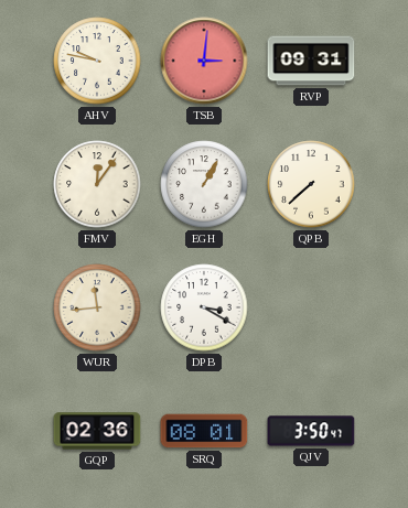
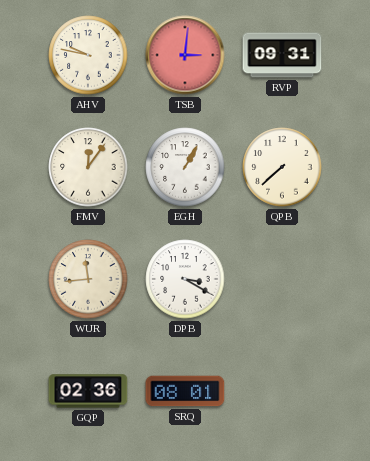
QJV: 3:50 -> none (311, 431)
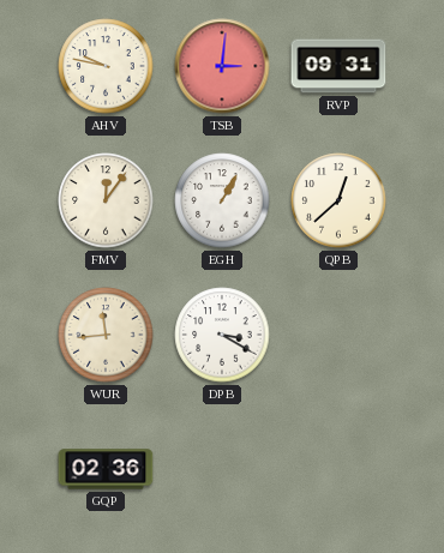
QPB: 7:38 -> 12:38 (338, 200)
SRQ: 08:01 -> none (185, 391)
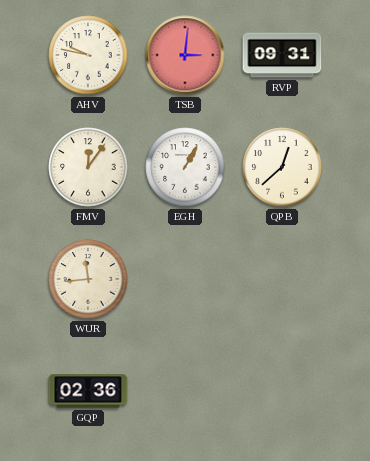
DPB: 3:20 -> none (222, 335)
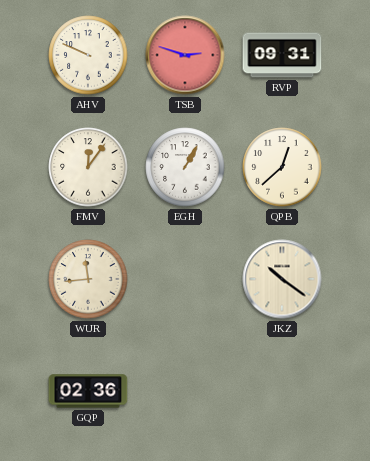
AHV: 9:47 -> 9:49 (88, 55)
TSB: 3:01 -> 2:48 (185, 55)
JKZ: none -> 10:21 (282, 279)
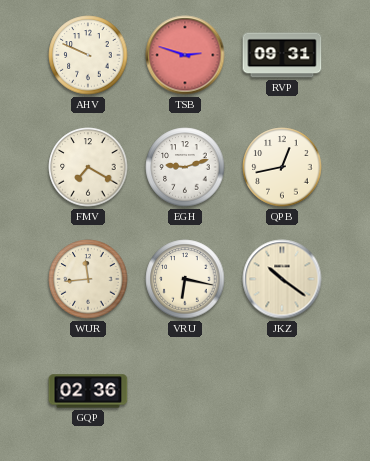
FMV: 12:06 -> 7:20 (88, 167)
EGH: 1:05 -> 9:12 (185, 167)
QPB: 12:38 -> 12:43 (282, 167)
VRU: none -> 6:17 (185, 279)
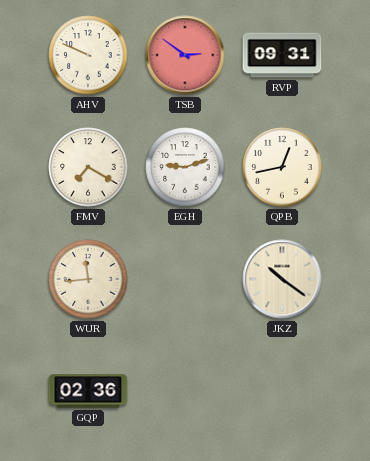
TSB: 2:48 -> 2:51 (185, 55)
VRU: 6:17 -> none (185, 279)
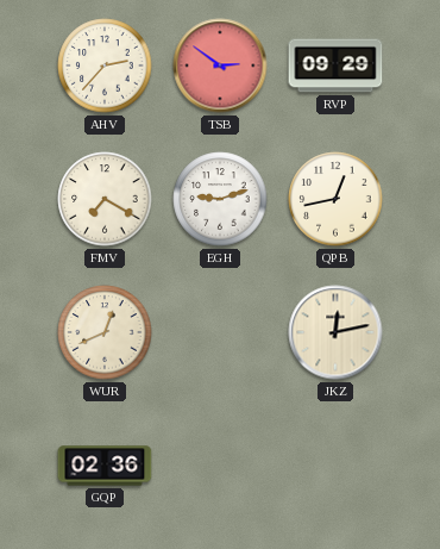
AHV: 9:49 -> 2:37 (105, 65)
RVP: 09:31 -> 09:29 (335, 65)
WUR: 11:44 -> 12:41 (105, 332)
JKZ: 10:21 -> 12:13 (335, 332)
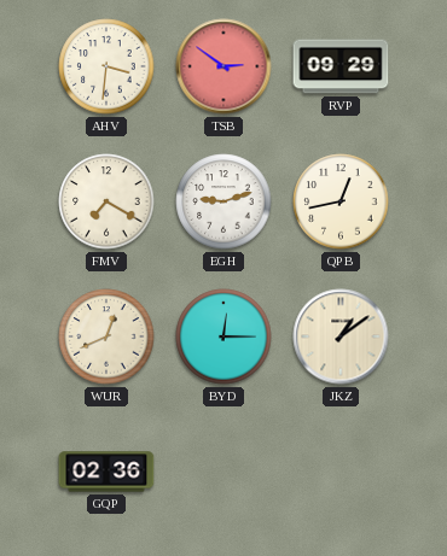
AHV: 2:37 -> 3:31 (106, 66)
BYD: none -> 12:15 (224, 336)
JKZ: 12:13 -> 1:09 (341, 336)
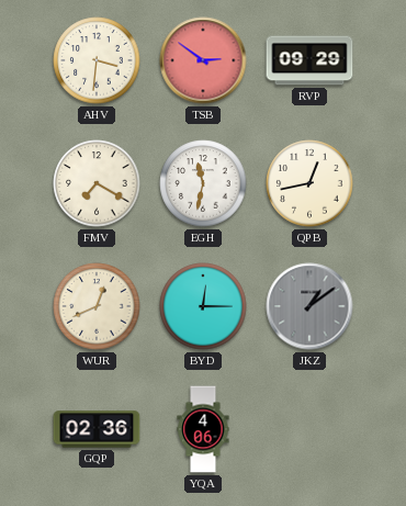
EGH: 9:12 -> 11:32 (203, 183)
JKZ dial: cream -> grey (309, 306)
YQA: none -> 4:06 (203, 429)
